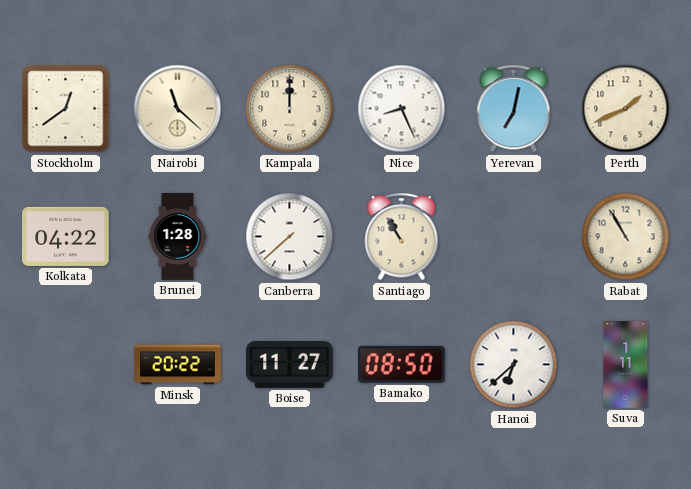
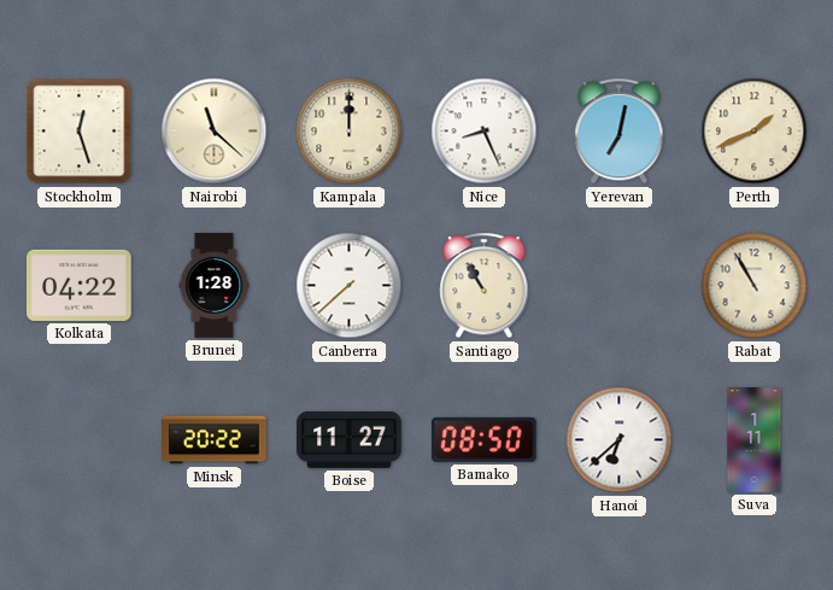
Stockholm: 12:39 -> 12:27 (80, 132)
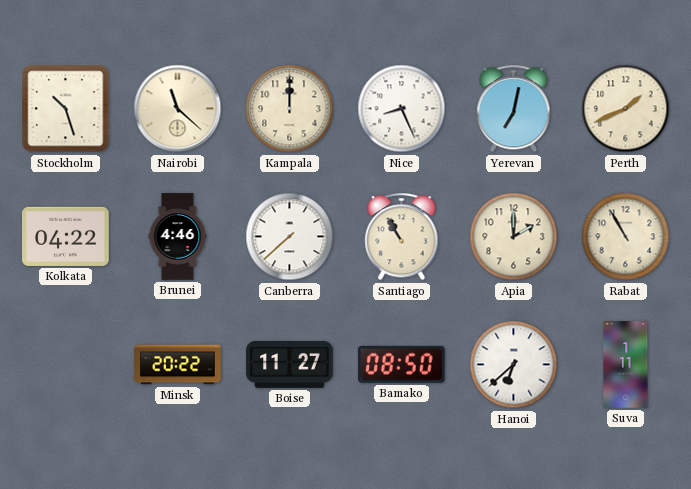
Stockholm: 12:27 -> 10:27 (66, 109)
Brunei: 1:28 -> 4:46 (178, 237)
Apia: none -> 2:00 (514, 237)
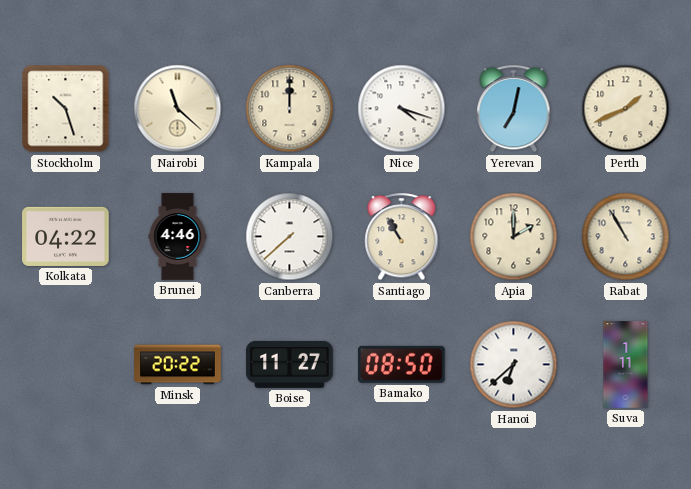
Nice: 8:26 -> 4:18 (402, 109)
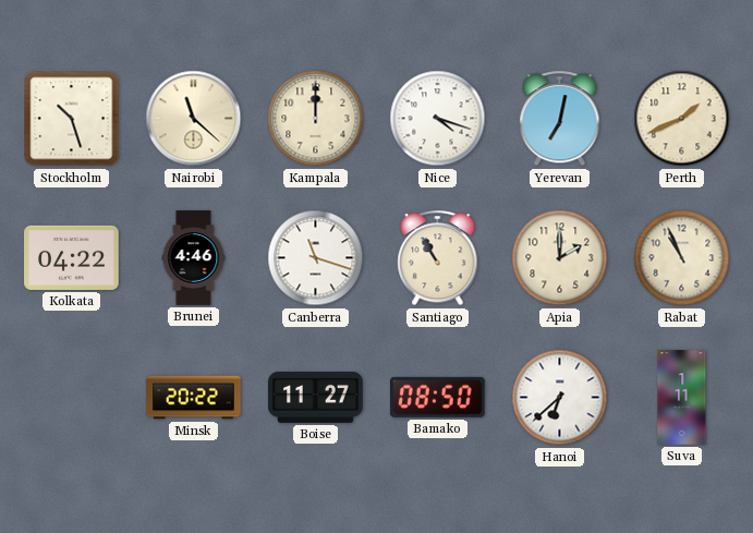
Canberra: 7:38 -> 11:18 (316, 258)
Rabat: 10:55 -> 10:56 (682, 258)
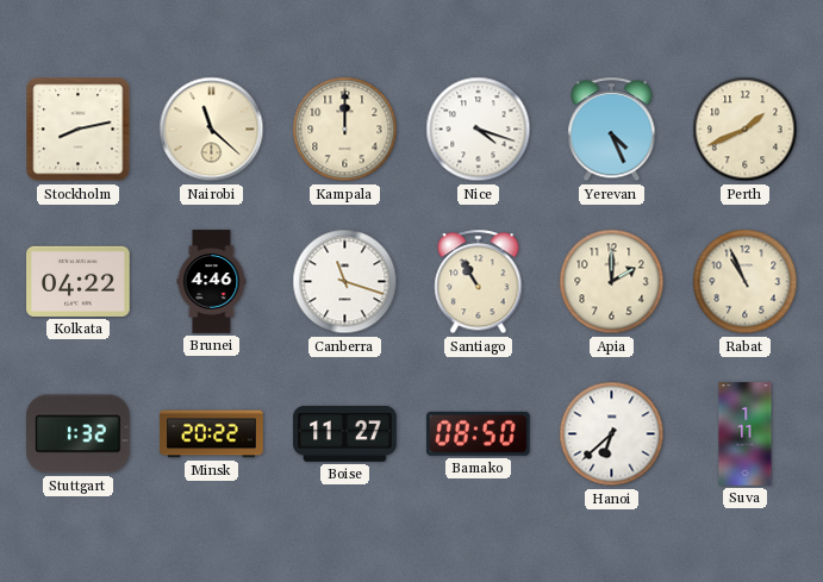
Stockholm: 10:27 -> 8:13 (79, 130)
Yerevan: 7:02 -> 4:26 (612, 130)
Stuttgart: none -> 1:32 (79, 434)
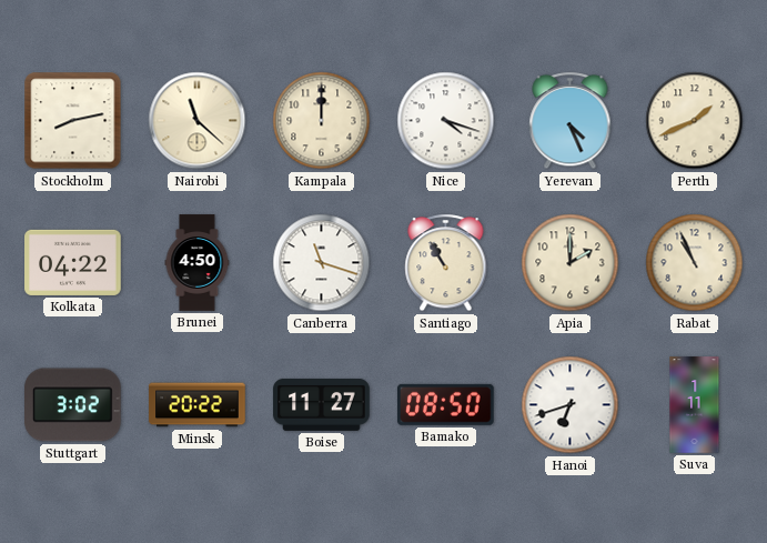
Brunei: 4:46 -> 4:50 (198, 263)
Stuttgart: 1:32 -> 3:02 (73, 405)
Hanoi: 6:38 -> 6:42 (571, 405)
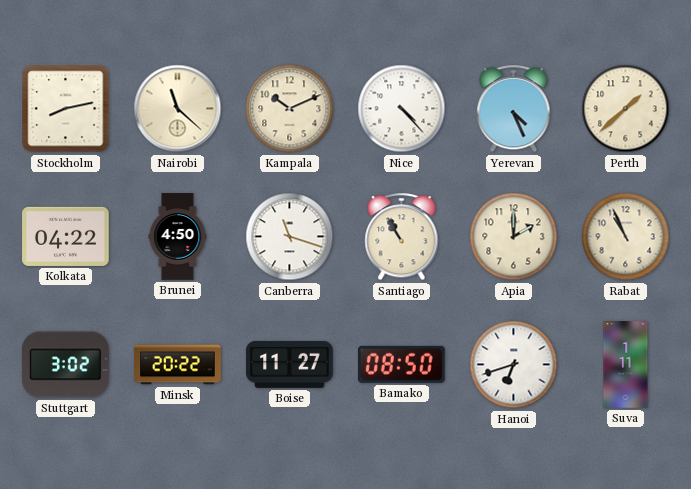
Kampala: 12:00 -> 10:11 (290, 109)
Nice: 4:18 -> 4:23 (402, 109)
Perth: 1:41 -> 1:38 (626, 109)
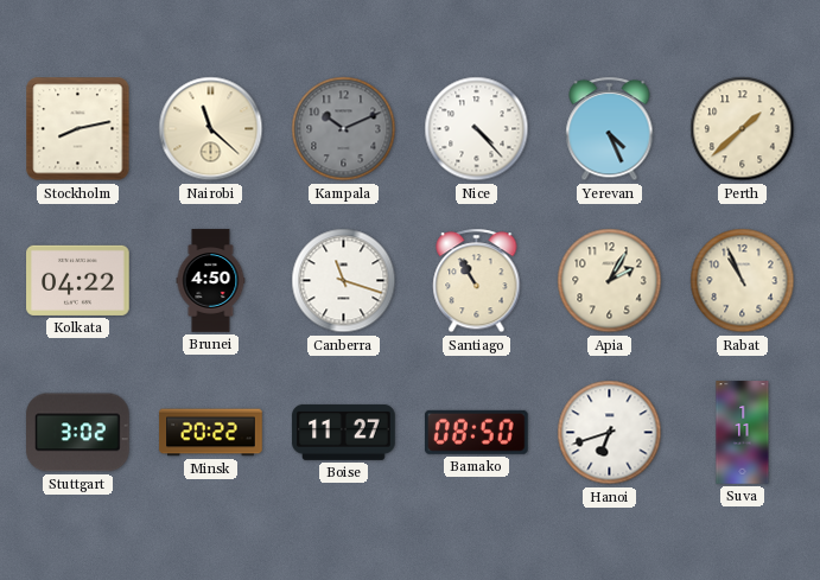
Kampala dial: cream -> grey (344, 129)
Apia: 2:00 -> 2:05 (610, 281)
